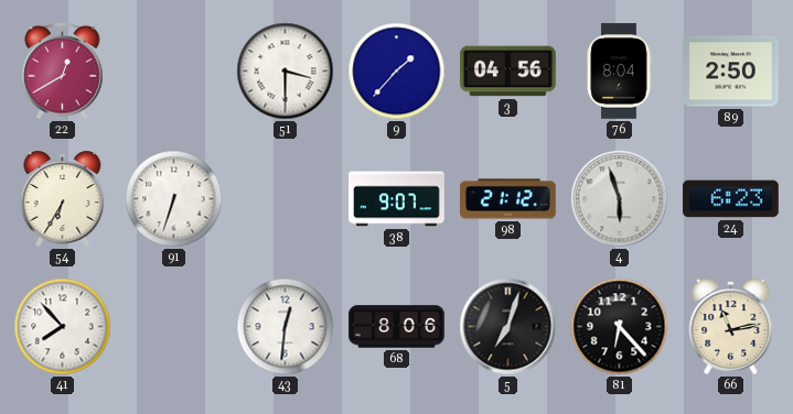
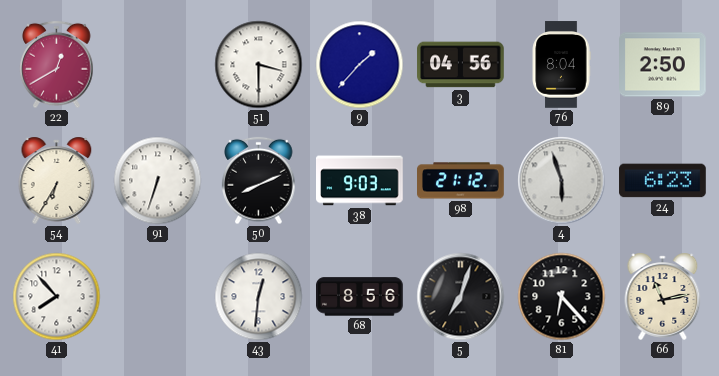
50: none -> 8:11 (259, 181)
38: 9:07 -> 9:03 (360, 181)
68: 8:06 -> 8:56 (360, 297)
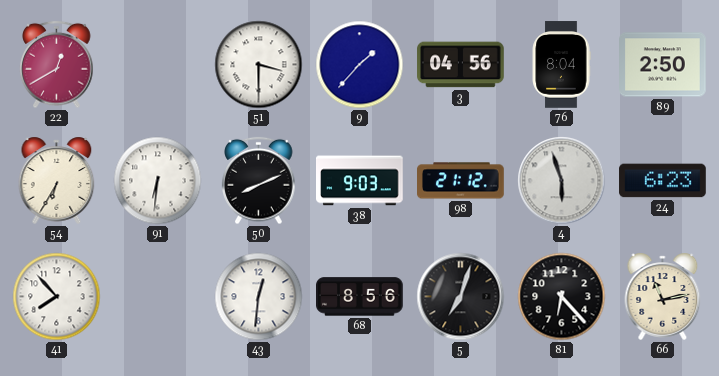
91: 6:33 -> 6:31 (158, 181)
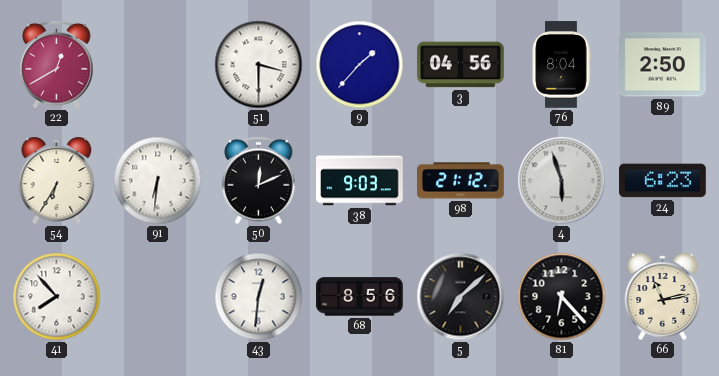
50: 8:11 -> 12:11 (259, 181)
5: 7:03 -> 7:08 (461, 297)
